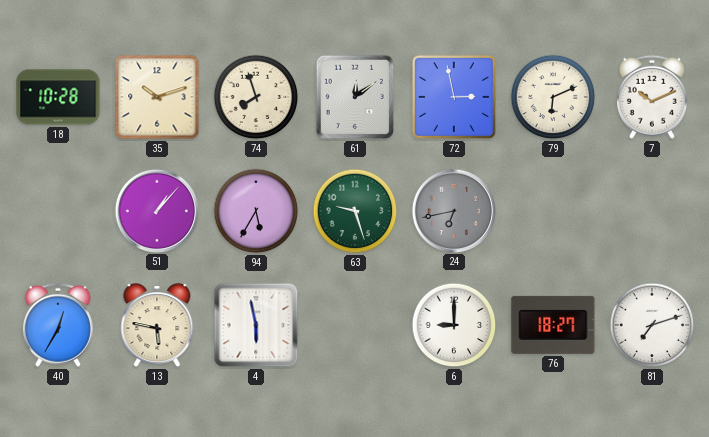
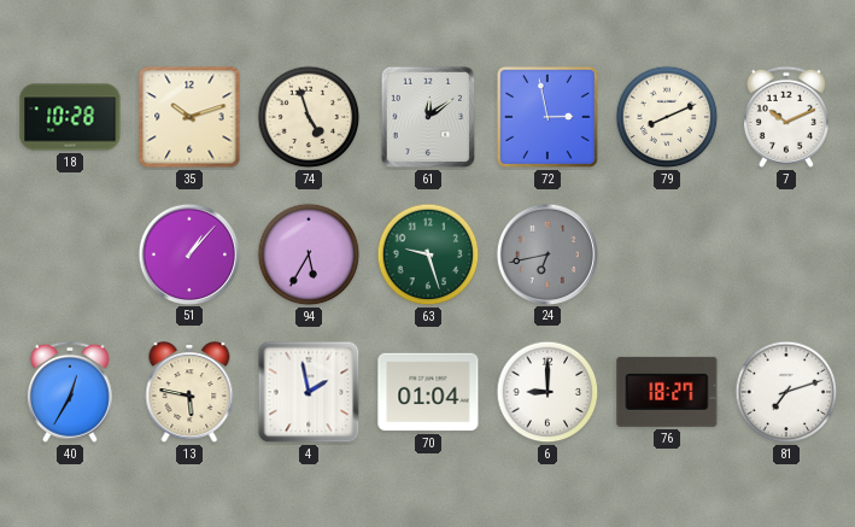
74: 7:57 -> 4:57 (309, 117)
79: 6:11 -> 8:11 (667, 117)
4: 5:58 -> 1:58 (309, 392)
70: none -> 01:04 (428, 392)
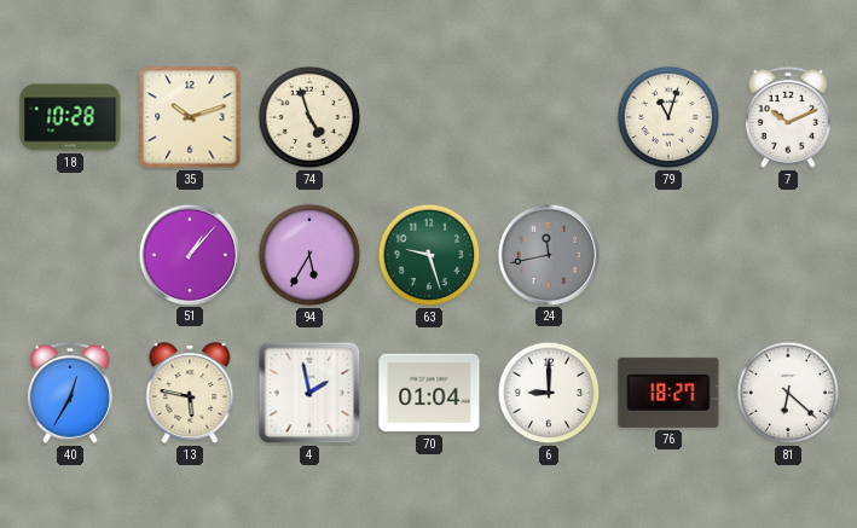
61: 12:09 -> none (428, 117)
72: 2:58 -> none (547, 117)
79: 8:11 -> 11:03 (668, 117)
24: 6:43 -> 11:43 (548, 254)
81: 7:12 -> 6:22 (788, 393)
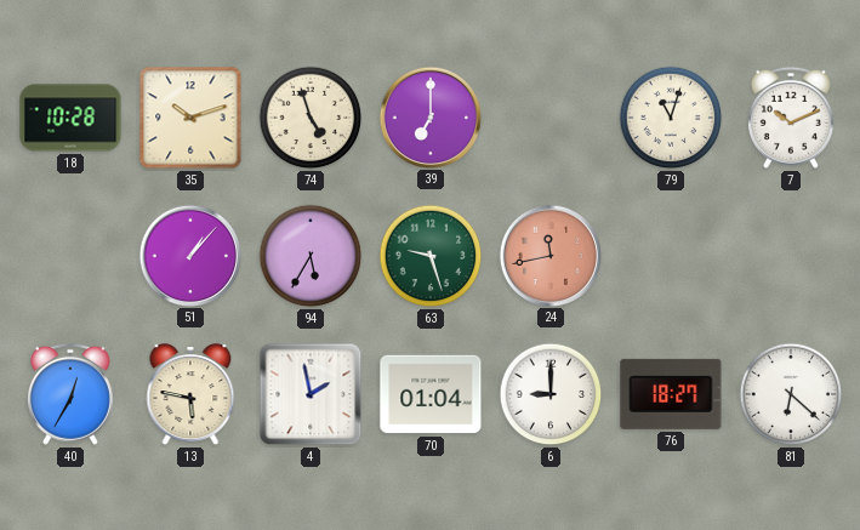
39: none -> 7:00 (429, 116)
24 dial: grey -> salmon (549, 255)
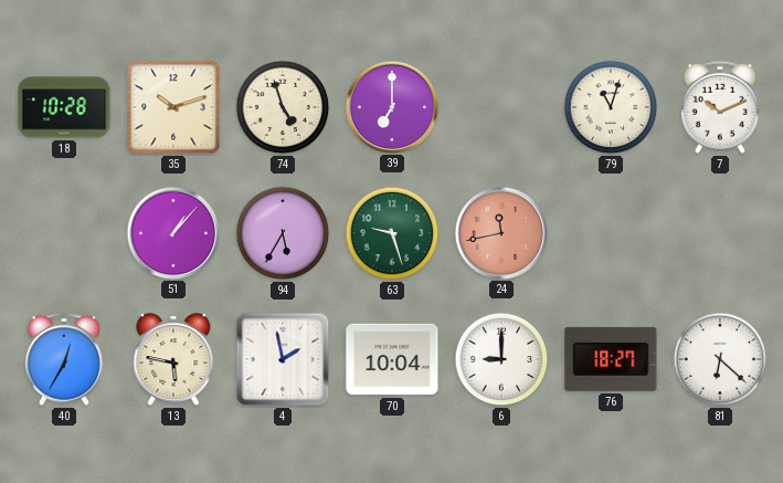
70: 01:04 -> 10:04 (392, 359)
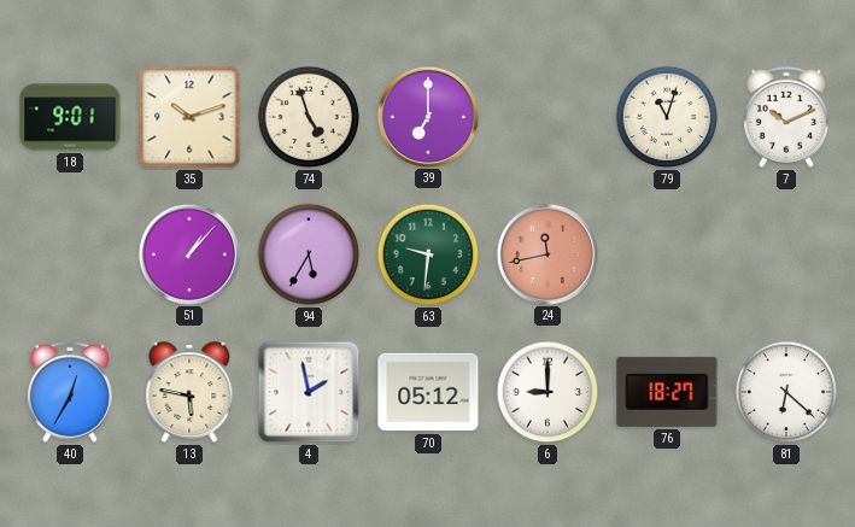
18: 10:28 -> 9:01 (70, 117)
63: 9:27 -> 9:31 (428, 254)
70: 10:04 -> 05:12 (428, 392)
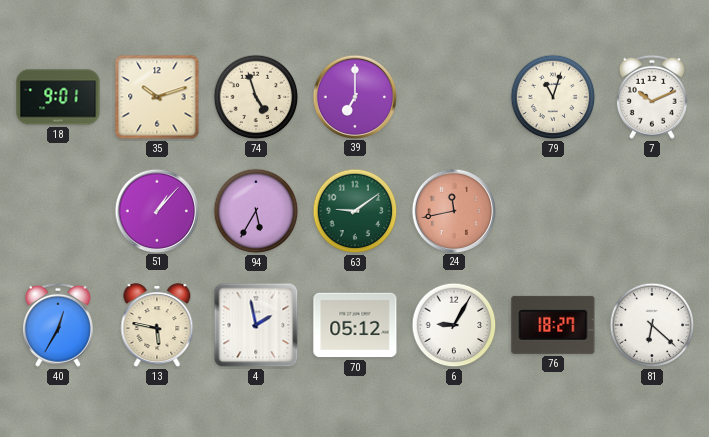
63: 9:31 -> 9:09 (355, 211)
6: 9:00 -> 9:05 (454, 325)
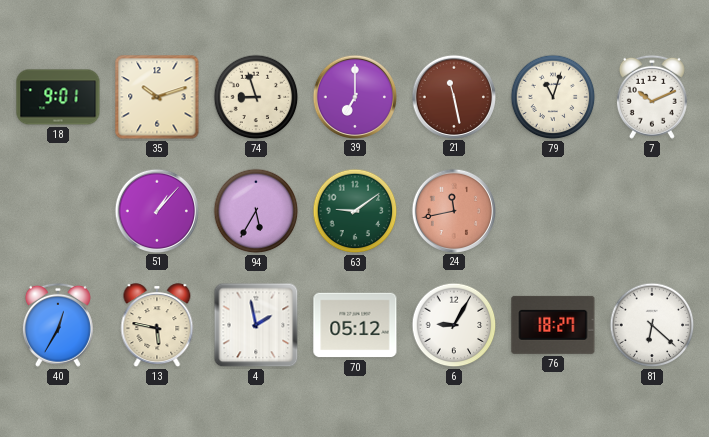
74: 4:57 -> 8:57 (256, 97)
21: none -> 11:28 (453, 96)
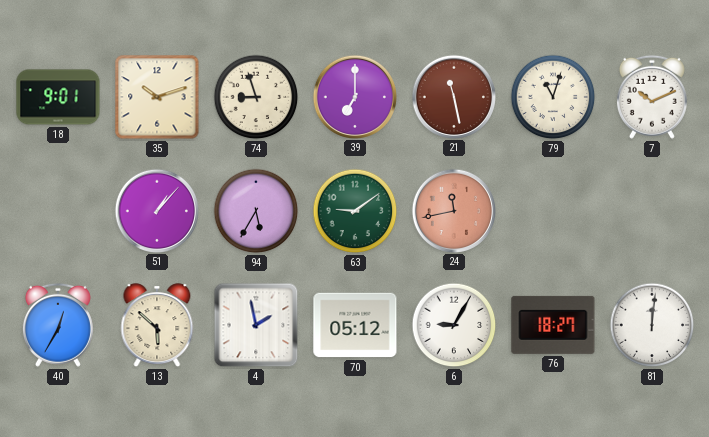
13: 5:47 -> 5:52 (157, 326)
81: 6:22 -> 12:01 (652, 325)
